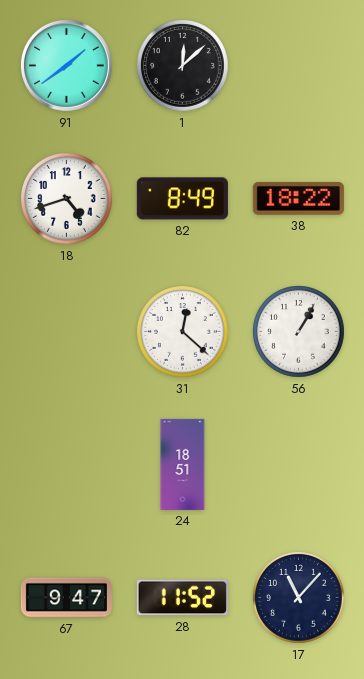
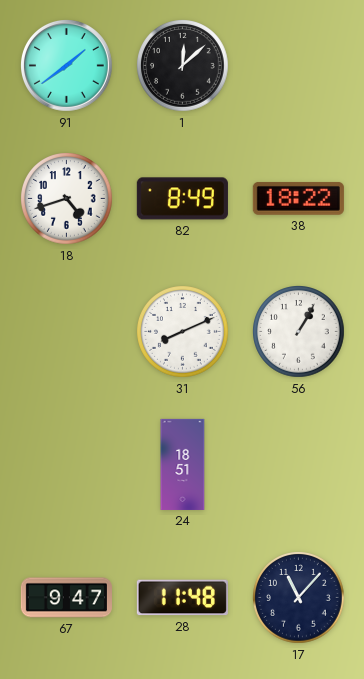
31: 12:22 -> 8:11 (183, 332)
28: 11:52 -> 11:48 (182, 598)
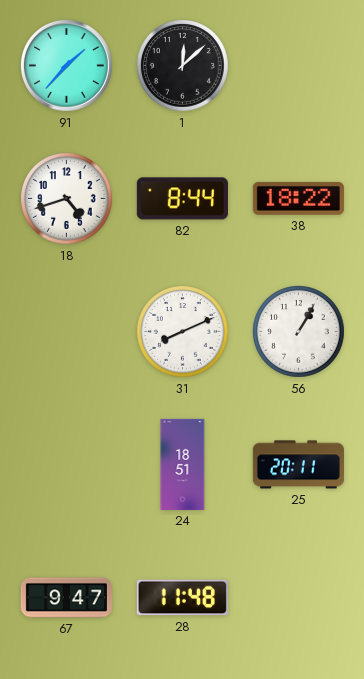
91: 1:39 -> 1:37 (67, 66)
82: 8:49 -> 8:44 (182, 199)
25: none -> 20:11 (298, 465)
17: 11:07 -> none (299, 598)
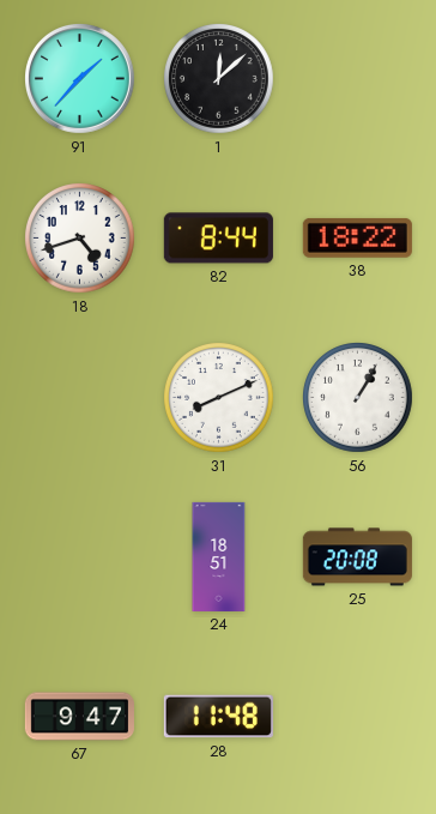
25: 20:11 -> 20:08 (357, 557)
